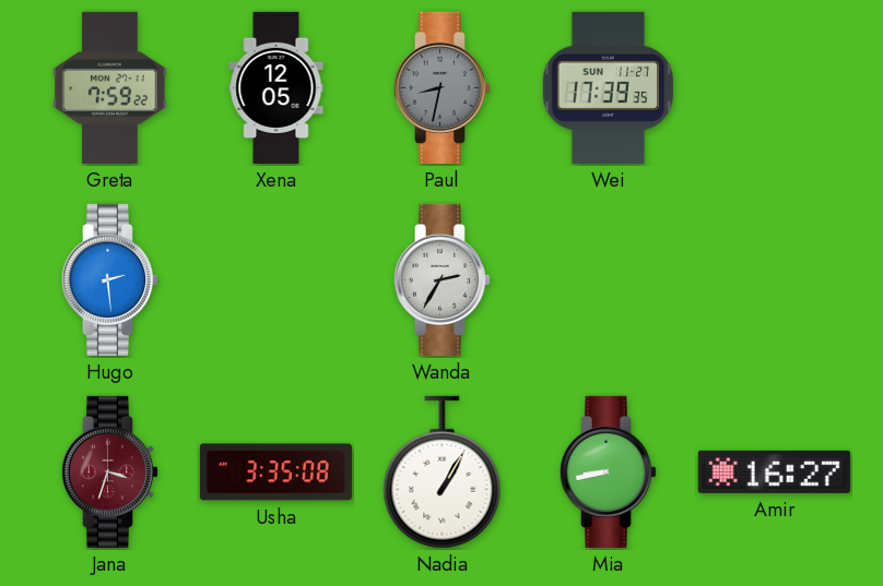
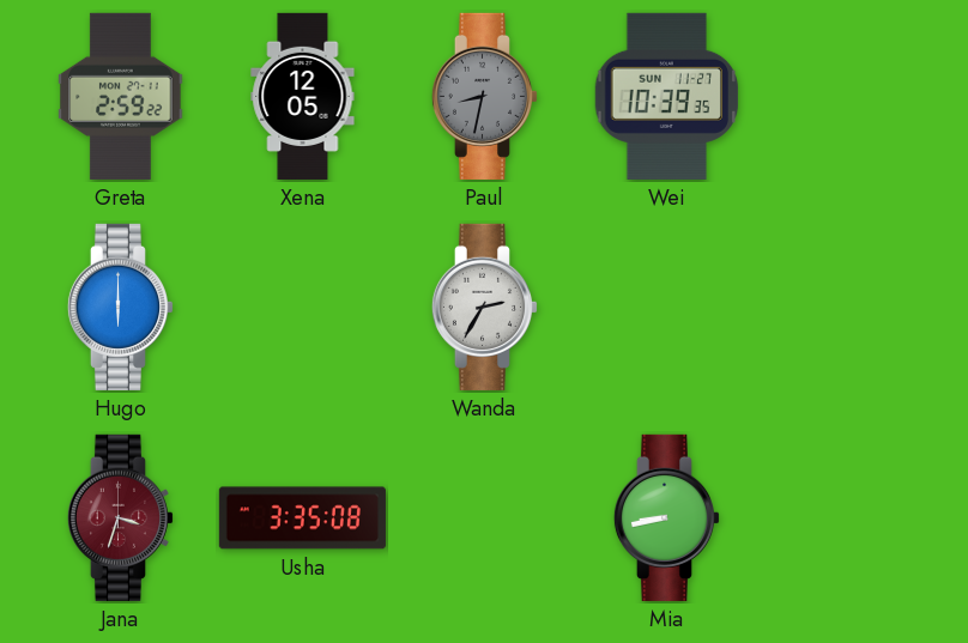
Greta: 7:59 -> 2:59 (121, 96)
Wei: 17:39 -> 10:39 (667, 96)
Hugo: 2:29 -> 6:00 (120, 307)
Nadia: 1:05 -> none (443, 473)
Amir: 16:27 -> none (774, 471)
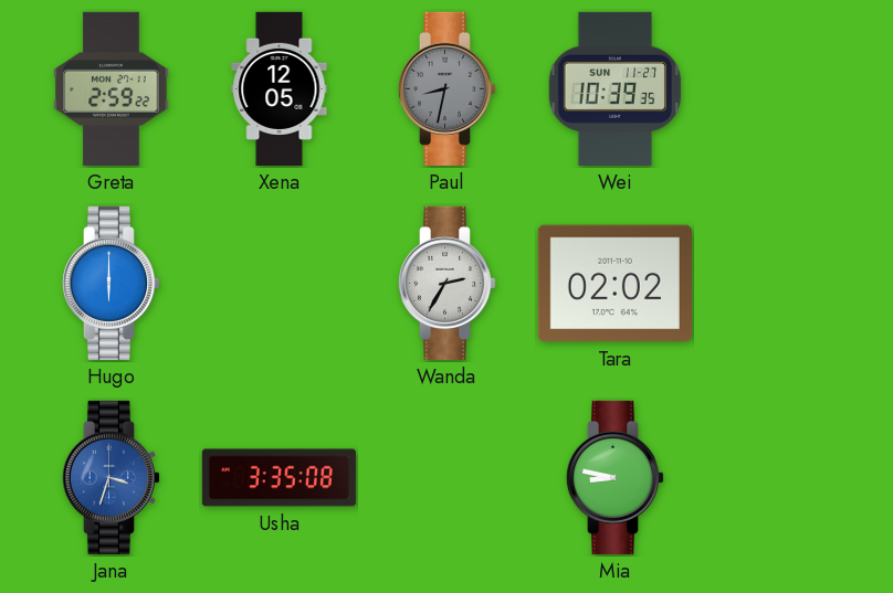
Tara: none -> 02:02 (614, 284)
Jana dial: burgundy -> blue (111, 477)
Mia: 8:43 -> 8:47 (614, 477)
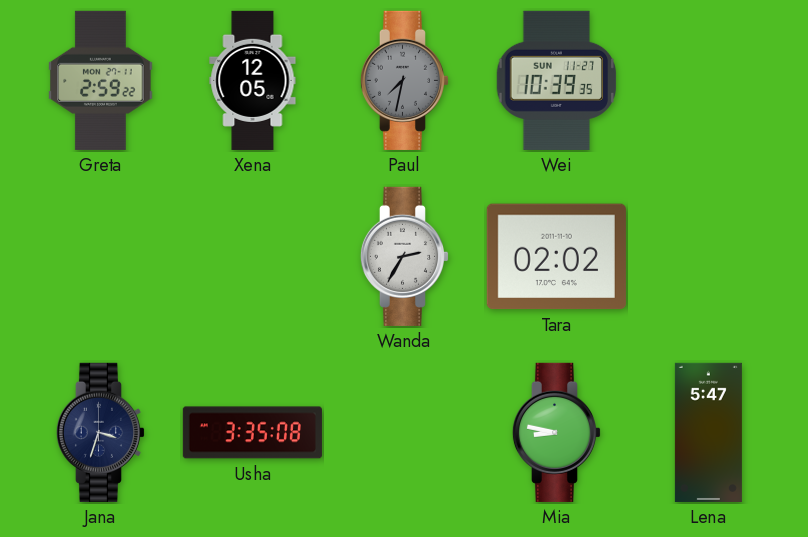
Paul: 8:32 -> 7:32 (404, 80)
Hugo: 6:00 -> none (111, 283)
Jana dial: blue -> navy (100, 432)
Lena: none -> 5:47 (708, 432)
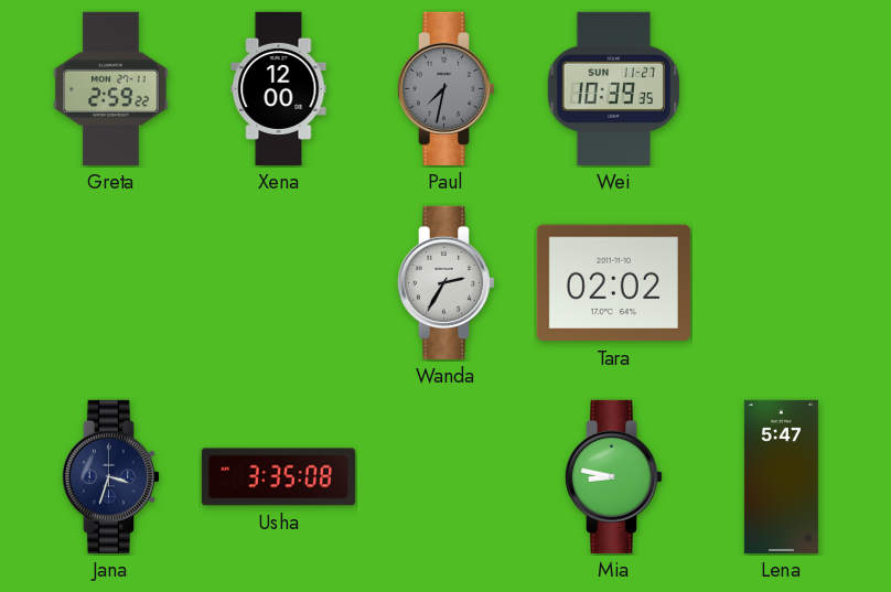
Xena: 12:05 -> 12:00 (279, 88)
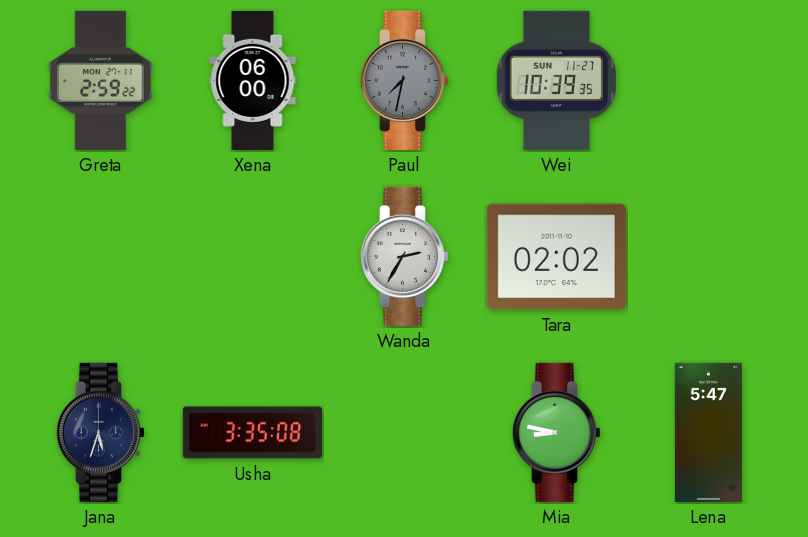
Xena: 12:00 -> 06:00 (253, 80)
Jana: 3:33 -> 5:33 (100, 432)
